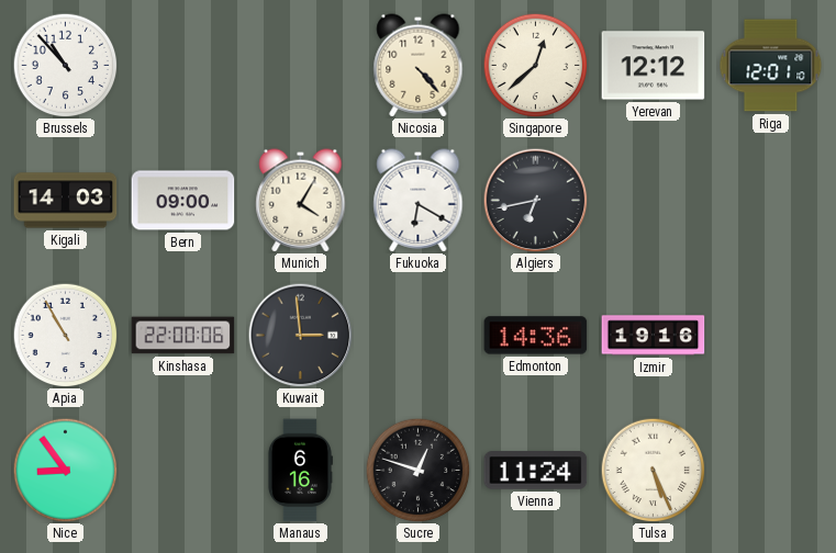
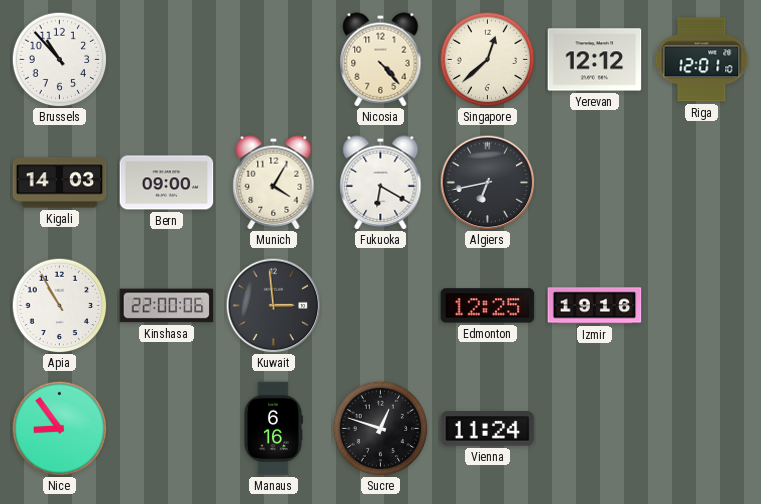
Edmonton: 14:36 -> 12:25 (488, 306)
Tulsa: 5:26 -> none (653, 470)
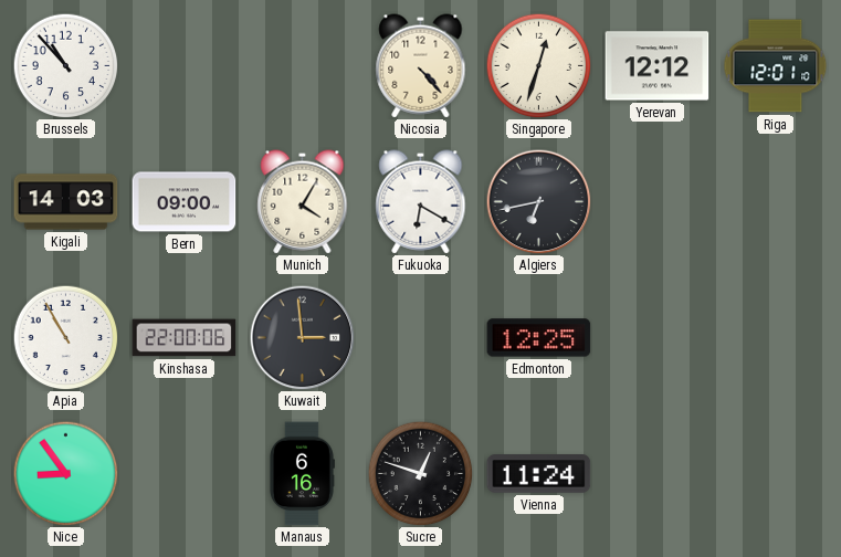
Singapore: 12:38 -> 12:33 (538, 65)
Izmir: 19:16 -> none (595, 306)
